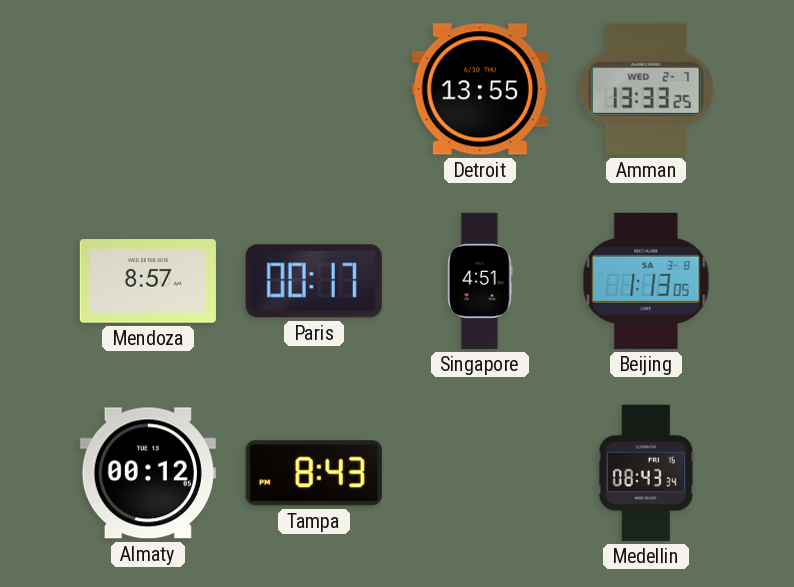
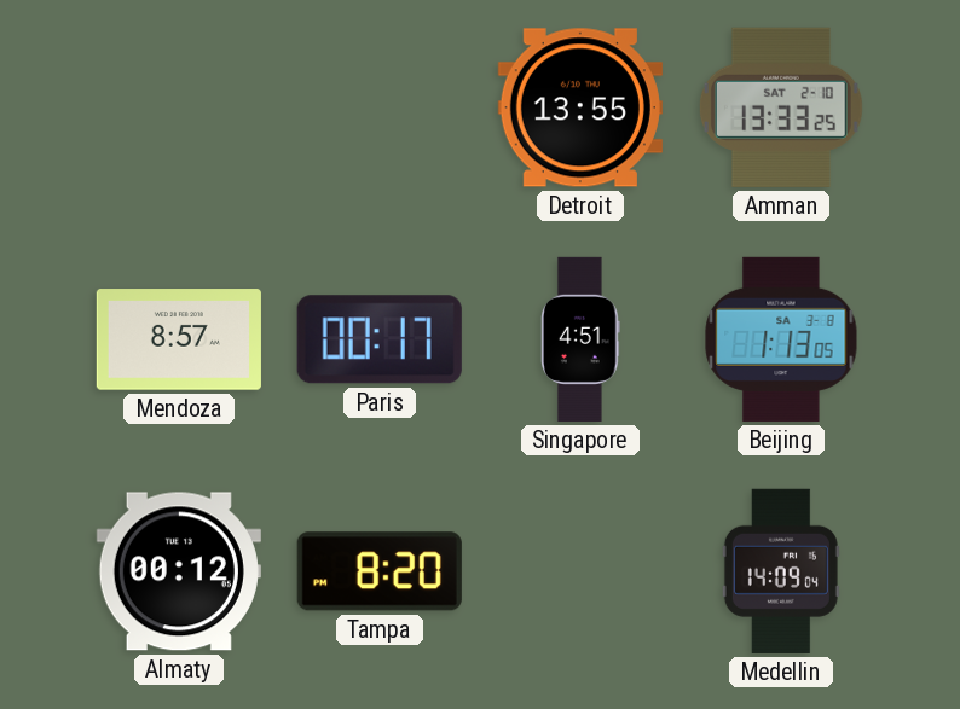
Amman date: WED 2-7 -> SAT 2-10 (781, 107)
Tampa: 8:43 -> 8:20 (380, 571)
Medellin: 08:43 -> 14:09 (781, 571)
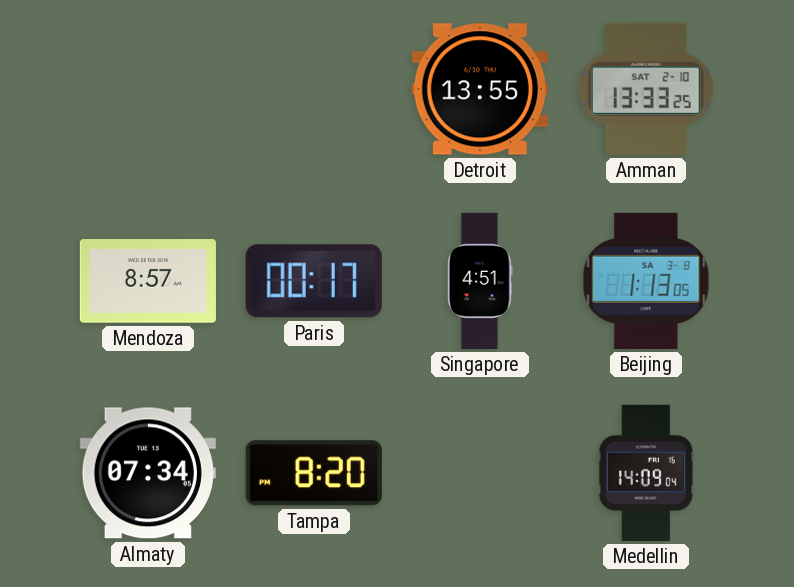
Almaty: 00:12 -> 07:34 (148, 473)
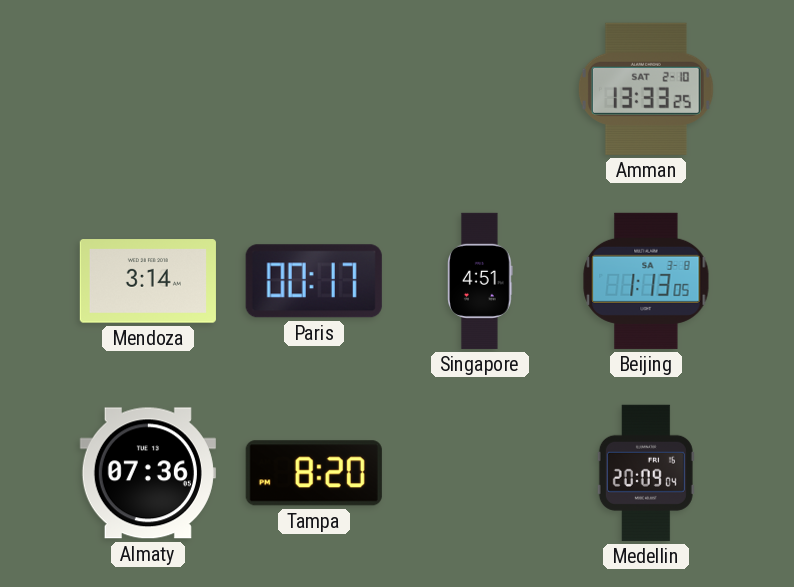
Detroit: 13:55 -> none (480, 89)
Mendoza: 8:57 -> 3:14 (148, 281)
Almaty: 07:34 -> 07:36 (148, 473)
Medellin: 14:09 -> 20:09 (646, 473)
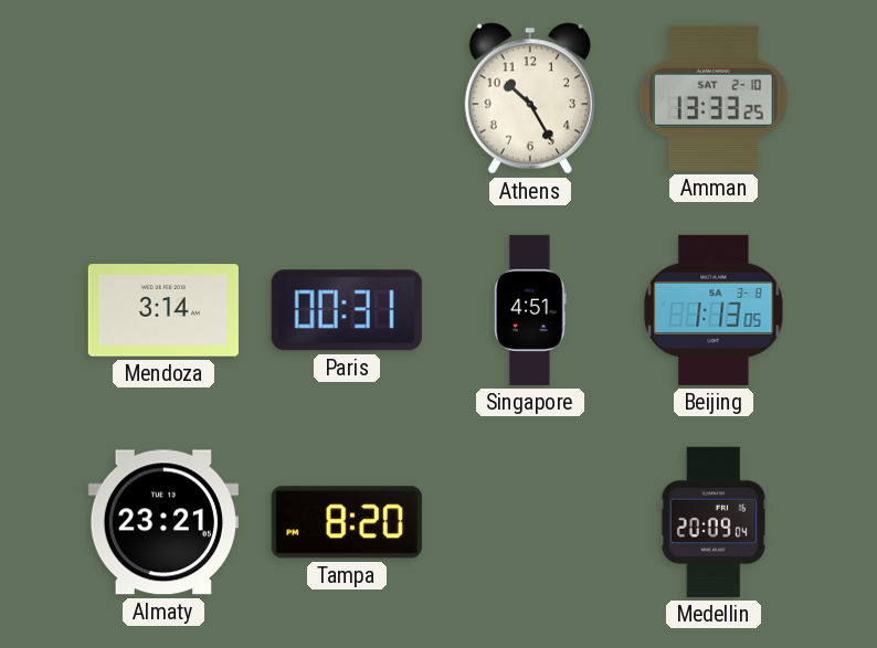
Athens: none -> 10:25 (530, 98)
Paris: 00:17 -> 00:31 (347, 310)
Almaty: 07:36 -> 23:21 (163, 522)
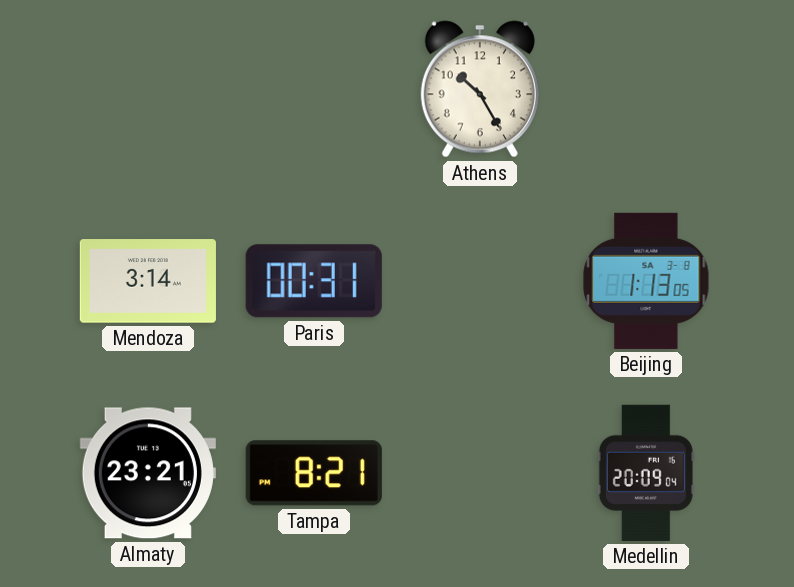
Amman: 13:33 -> none (714, 98)
Singapore: 4:51 -> none (531, 310)
Tampa: 8:20 -> 8:21 (314, 473)
